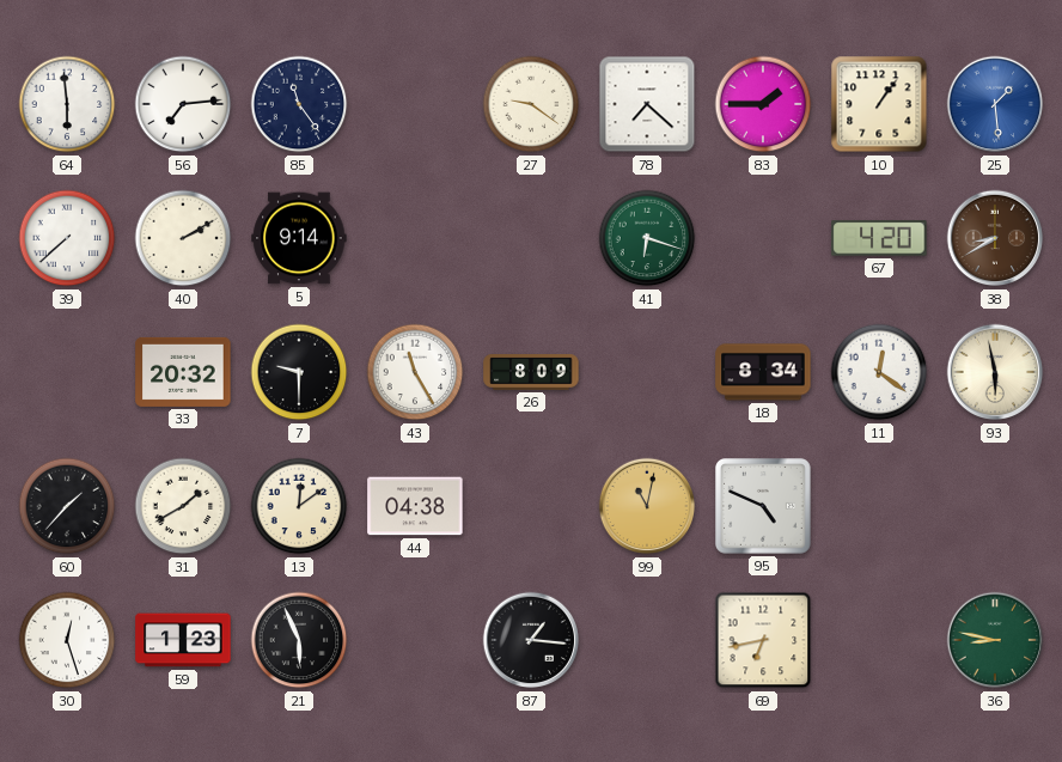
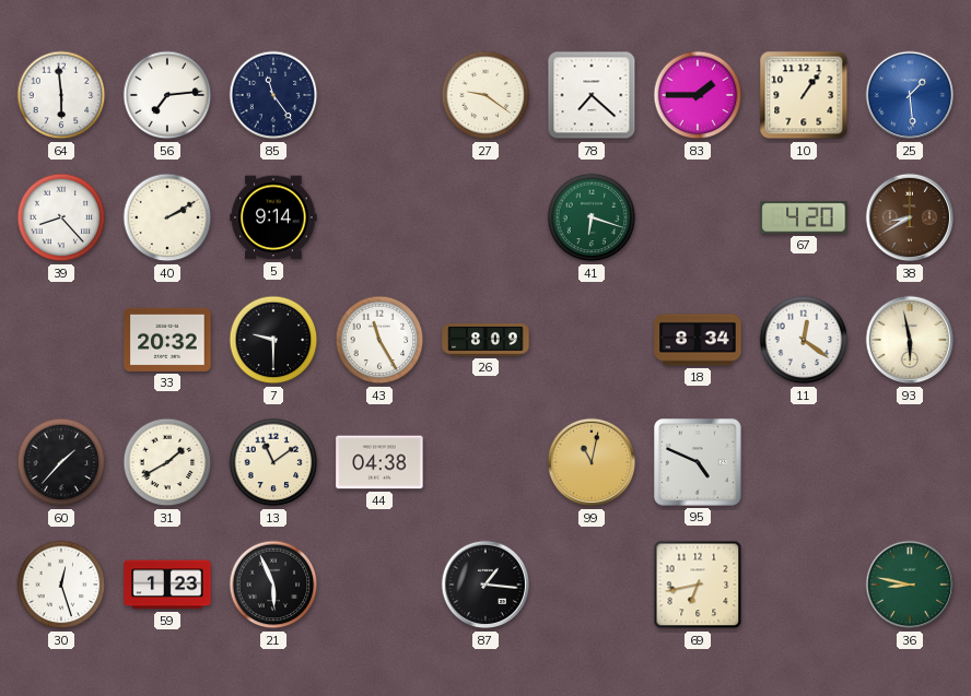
39: 7:38 -> 8:23 (61, 217)
13: 12:09 -> 11:09 (273, 462)
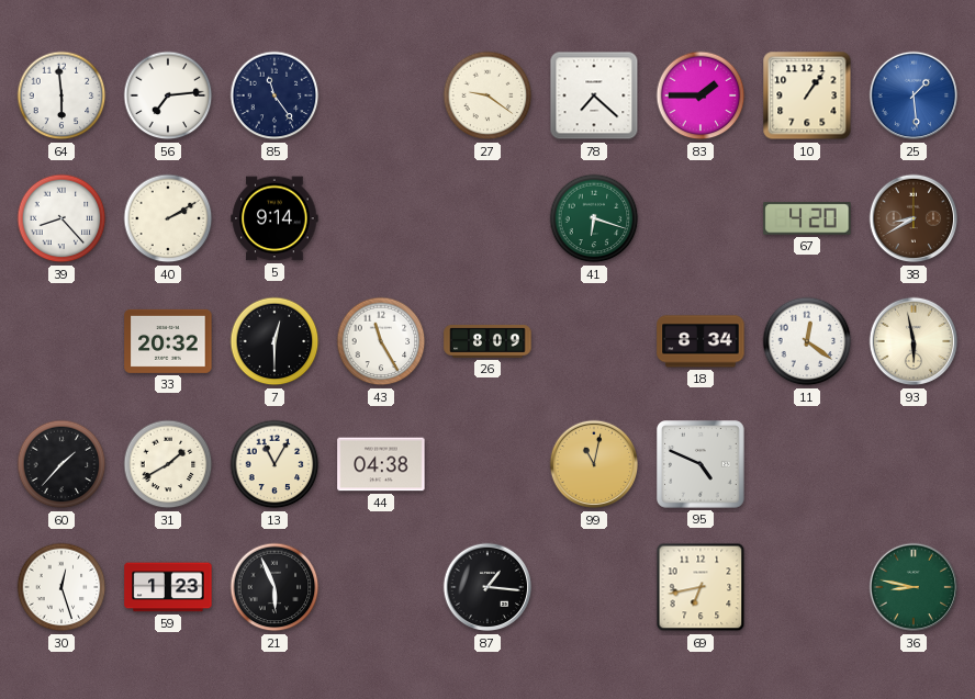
7: 9:30 -> 12:30 (274, 341)
13: 11:09 -> 11:05 (274, 464)
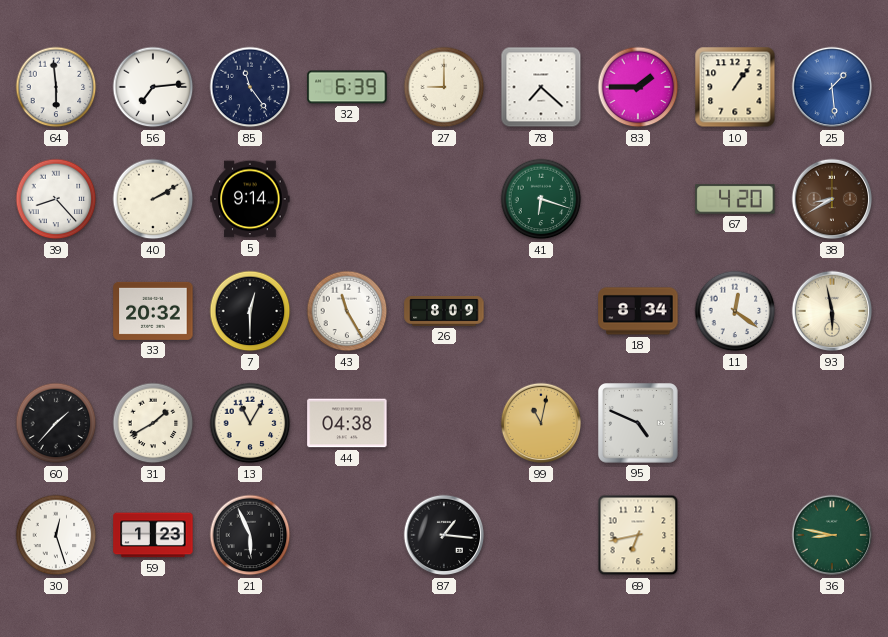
32: none -> 6:39 (347, 87)
27: 9:21 -> 9:00 (444, 87)
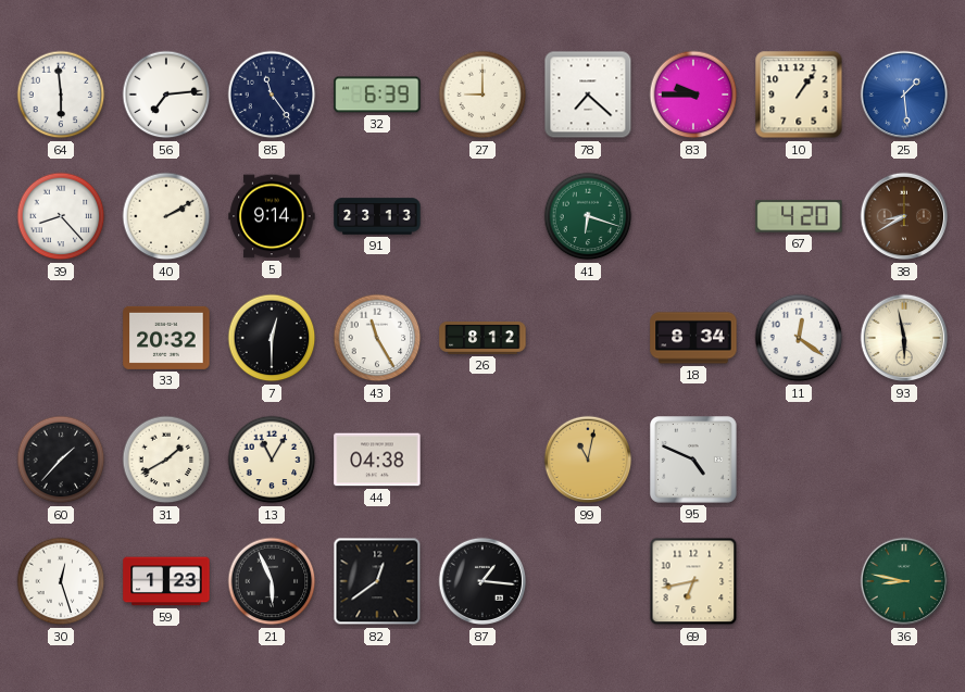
83: 1:45 -> 9:45 (693, 95)
91: none -> 23:13 (377, 216)
26: 8:09 -> 8:12 (482, 338)
82: none -> 12:39 (377, 581)
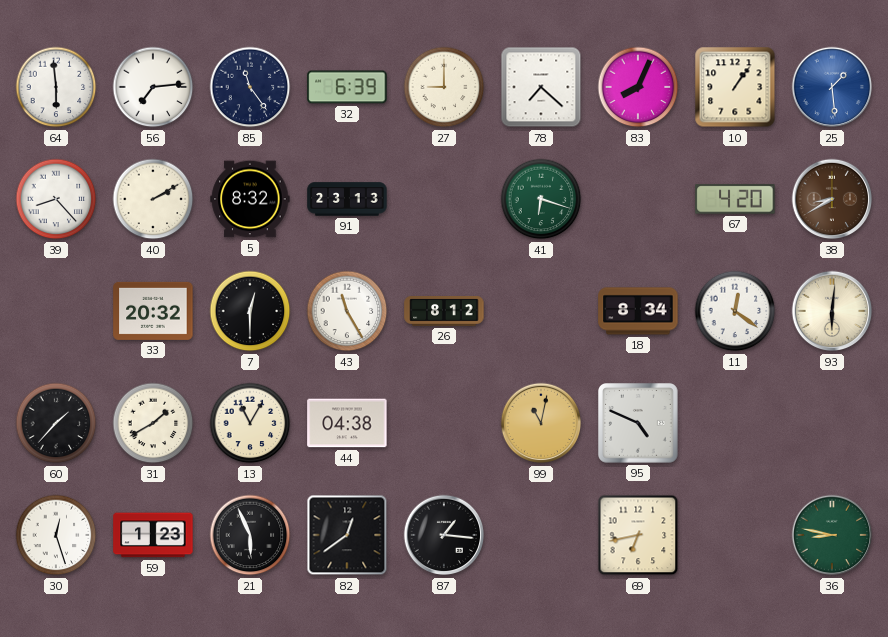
83: 9:45 -> 8:04 (638, 87)
5: 9:14 -> 8:32 (250, 199)
93: 5:58 -> 6:01 (832, 311)
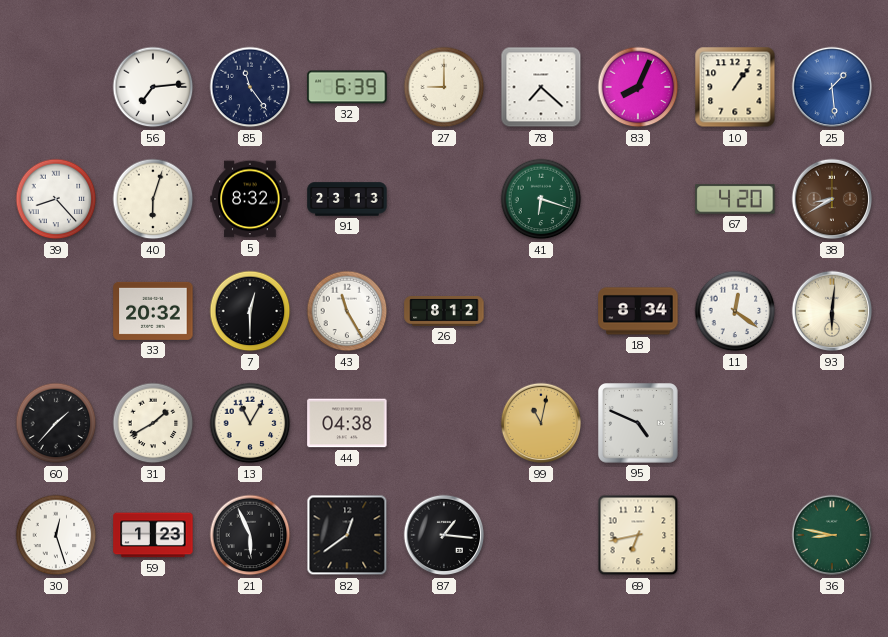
64: 5:59 -> none (56, 87)
40: 2:10 -> 6:03 (153, 199)
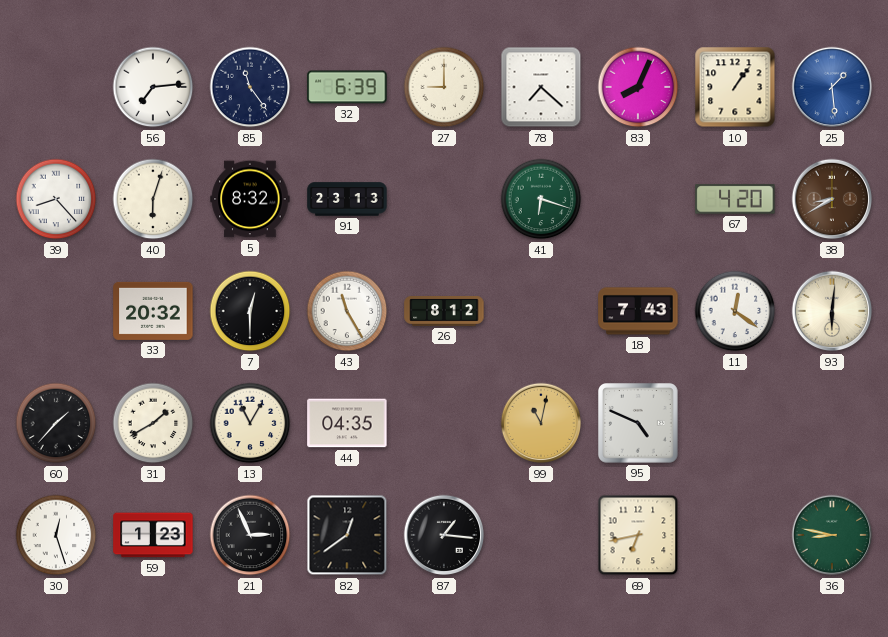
18: 8:34 -> 7:43 (638, 311)
44: 04:38 -> 04:35 (347, 423)
21: 5:56 -> 2:56 (250, 535)
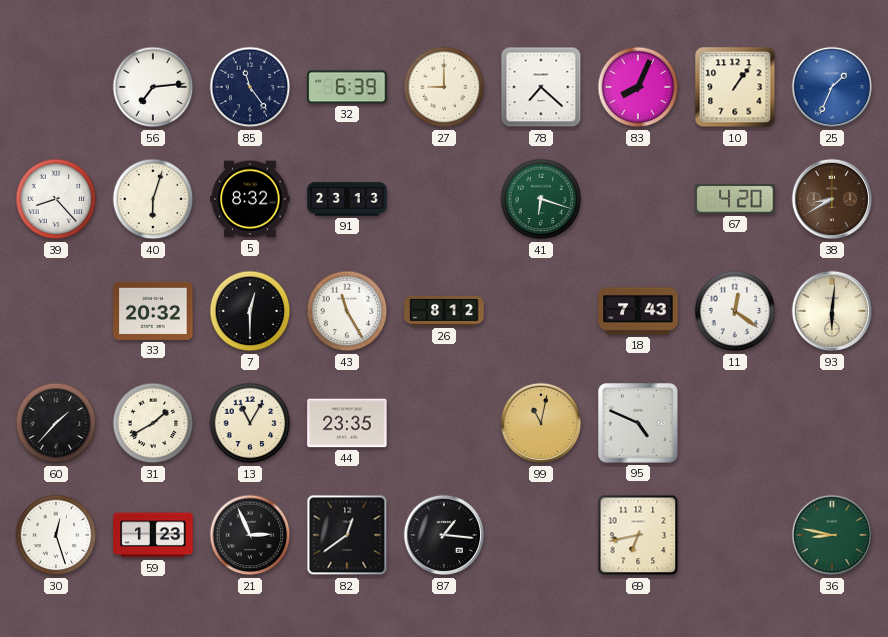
25: 1:29 -> 1:34 (832, 87)
44: 04:35 -> 23:35 (347, 423)
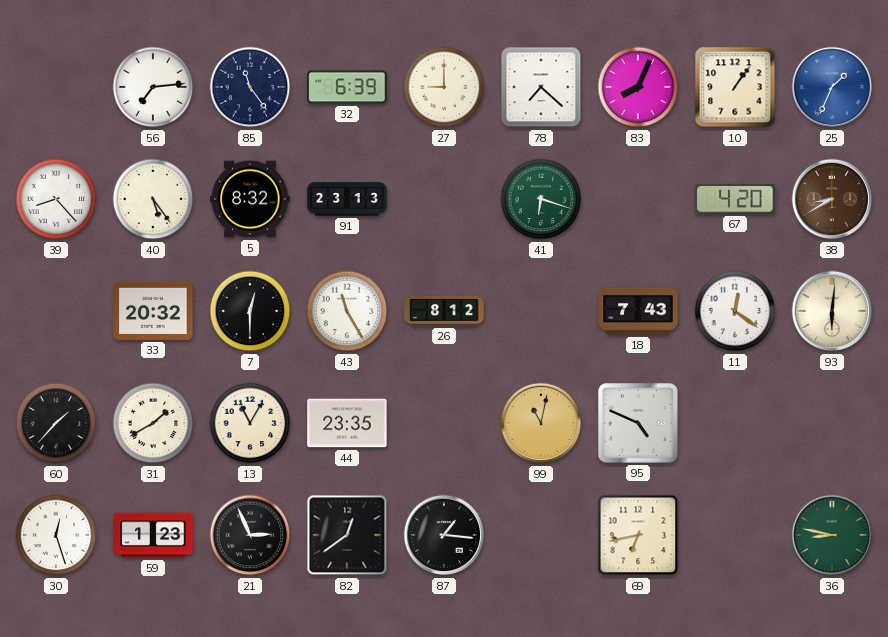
40: 6:03 -> 5:24 (153, 199)
